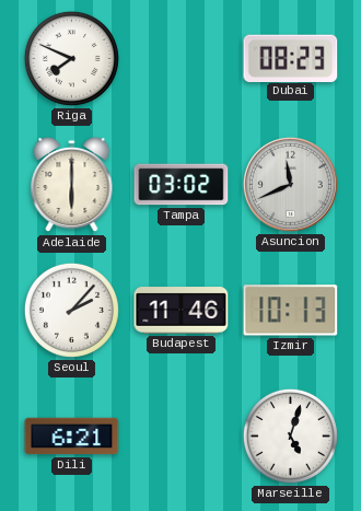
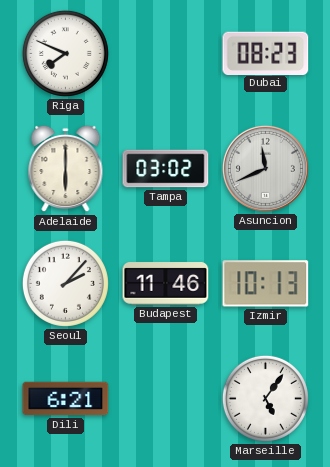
Marseille: 5:03 -> 5:06 (265, 398)
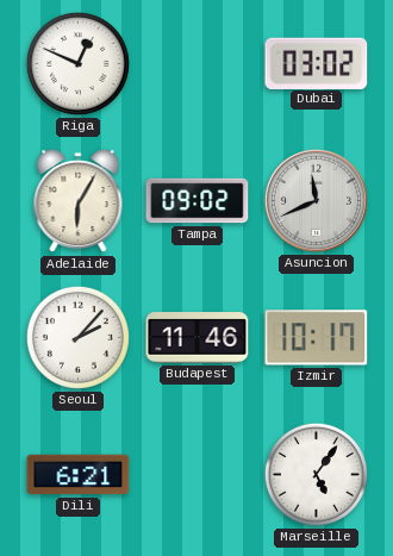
Riga: 7:49 -> 12:49 (77, 63)
Dubai: 08:23 -> 03:02 (317, 63)
Adelaide: 6:00 -> 6:05 (79, 201)
Tampa: 03:02 -> 09:02 (198, 201)
Izmir: 10:13 -> 10:17 (317, 338)
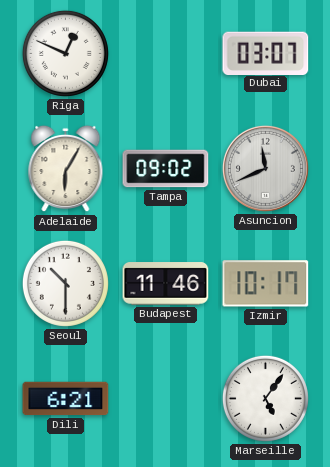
Dubai: 03:02 -> 03:07 (266, 53)
Seoul: 2:07 -> 10:30 (65, 283)
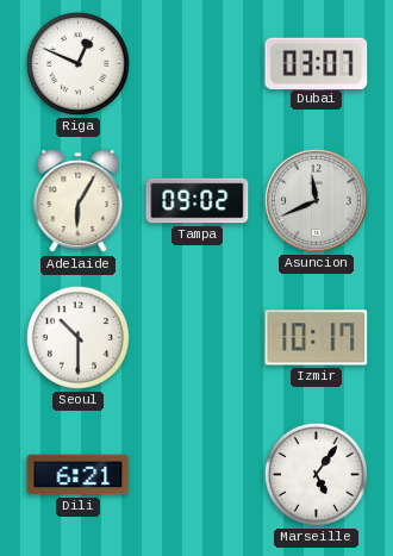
Budapest: 11:46 -> none (166, 284)
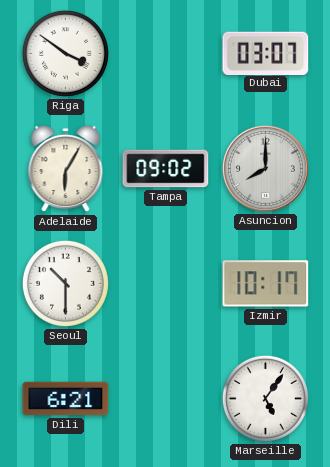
Riga: 12:49 -> 3:51 (65, 53)
Asuncion: 11:41 -> 8:00 (265, 168)
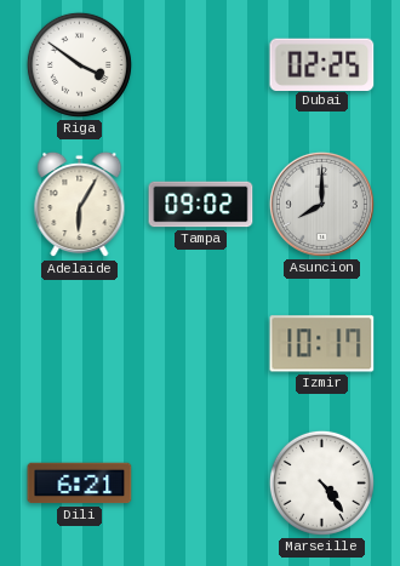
Dubai: 03:07 -> 02:25 (322, 64)
Seoul: 10:30 -> none (65, 283)
Marseille: 5:06 -> 4:24 (321, 482)
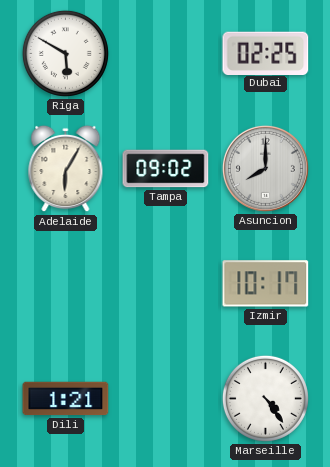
Riga: 3:51 -> 5:50 (65, 53)
Dili: 6:21 -> 1:21 (66, 399)
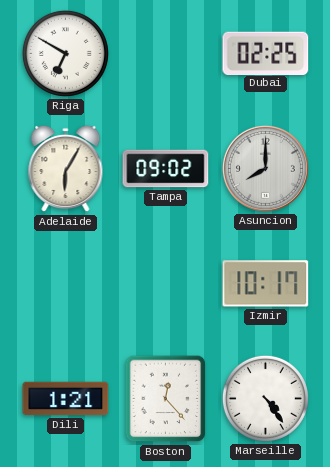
Riga: 5:50 -> 6:50 (65, 53)
Boston: none -> 12:23 (166, 399)
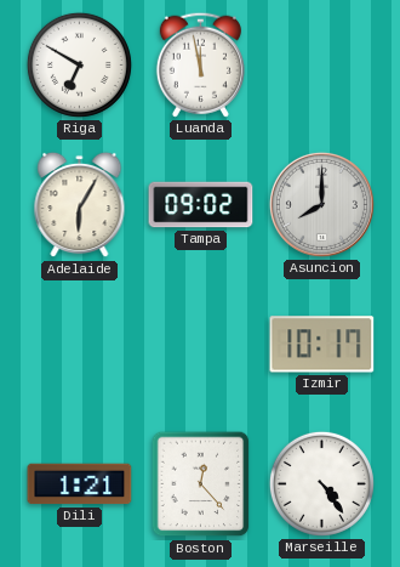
Luanda: none -> 11:58 (200, 64)
Dubai: 02:25 -> none (266, 53)
